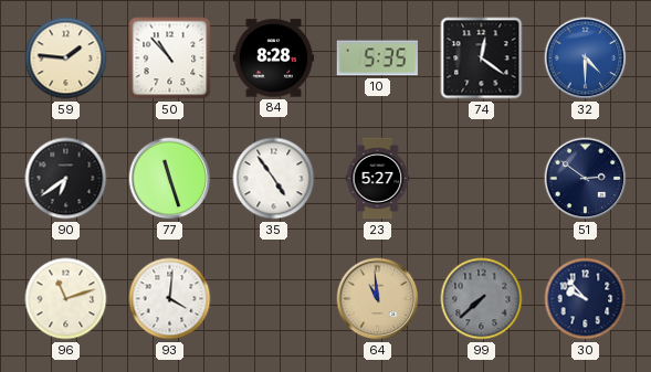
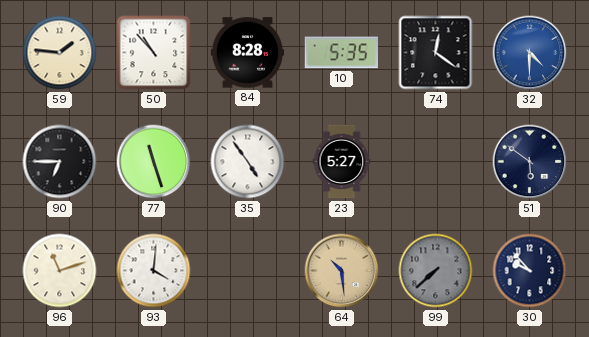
90: 6:39 -> 6:45 (60, 162)
51: 2:51 -> 5:51 (530, 162)
64: 10:59 -> 10:29 (342, 271)
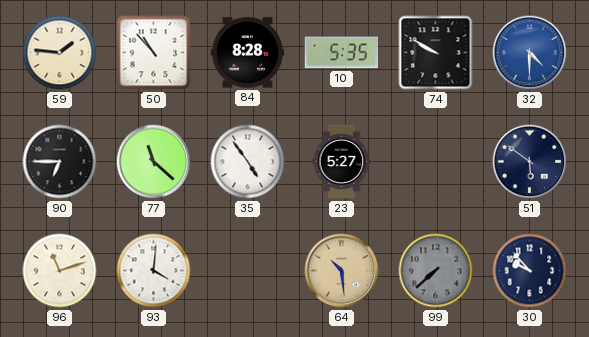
74: 12:21 -> 9:50 (436, 53)
77: 11:27 -> 11:22 (154, 162)
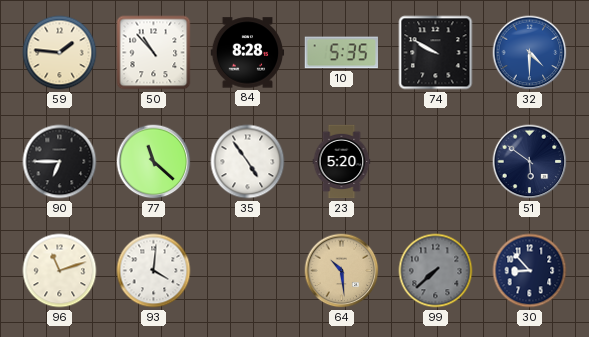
23: 5:27 -> 5:20 (342, 162)
30: 9:53 -> 8:53 (530, 271)
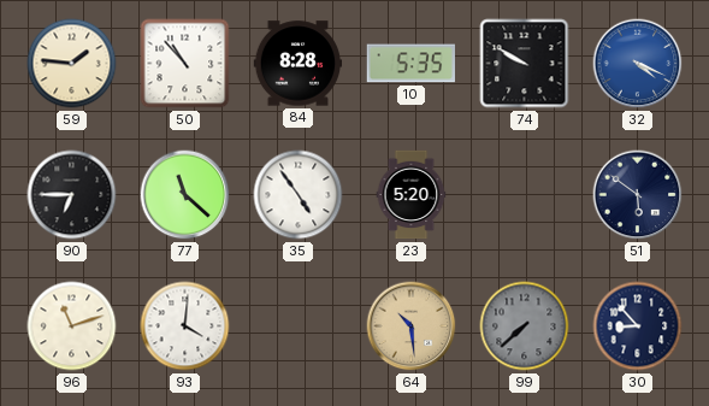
32: 4:30 -> 4:19 (638, 64)
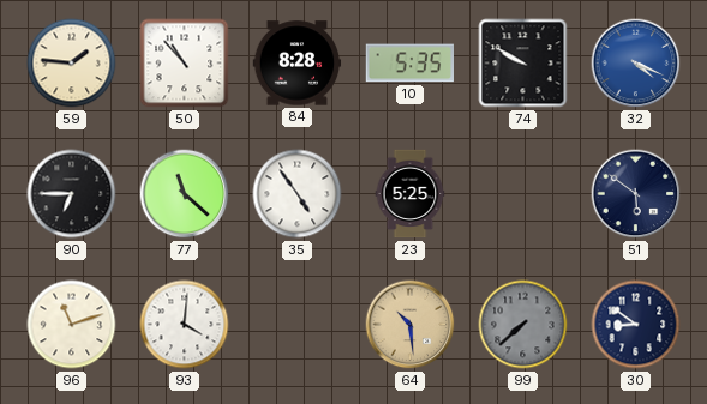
23: 5:20 -> 5:25 (411, 194)
30: 8:53 -> 8:51 (636, 325)
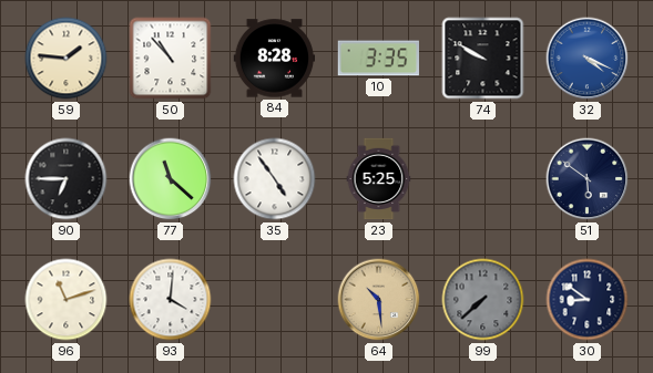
10: 5:35 -> 3:35 (378, 59)
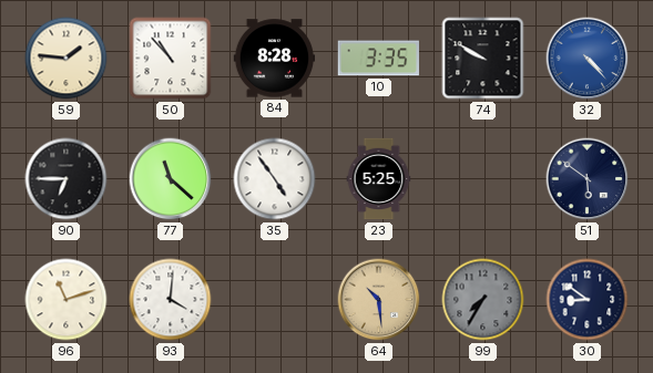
32: 4:19 -> 4:23 (588, 59)
99: 7:38 -> 7:35 (483, 300)
